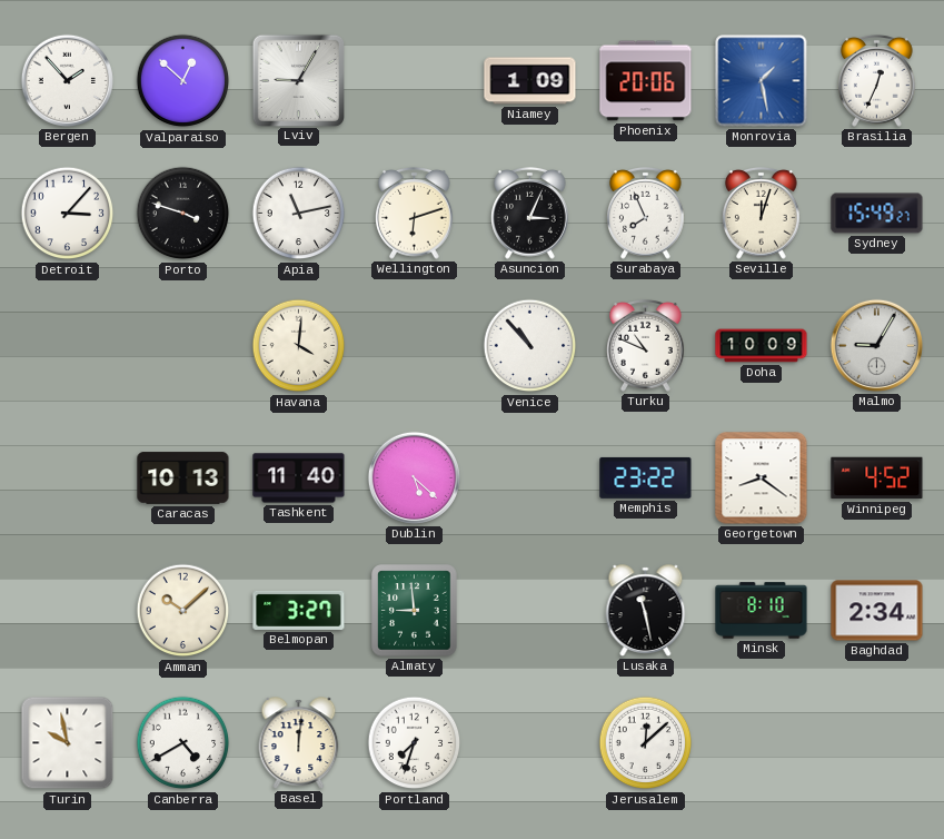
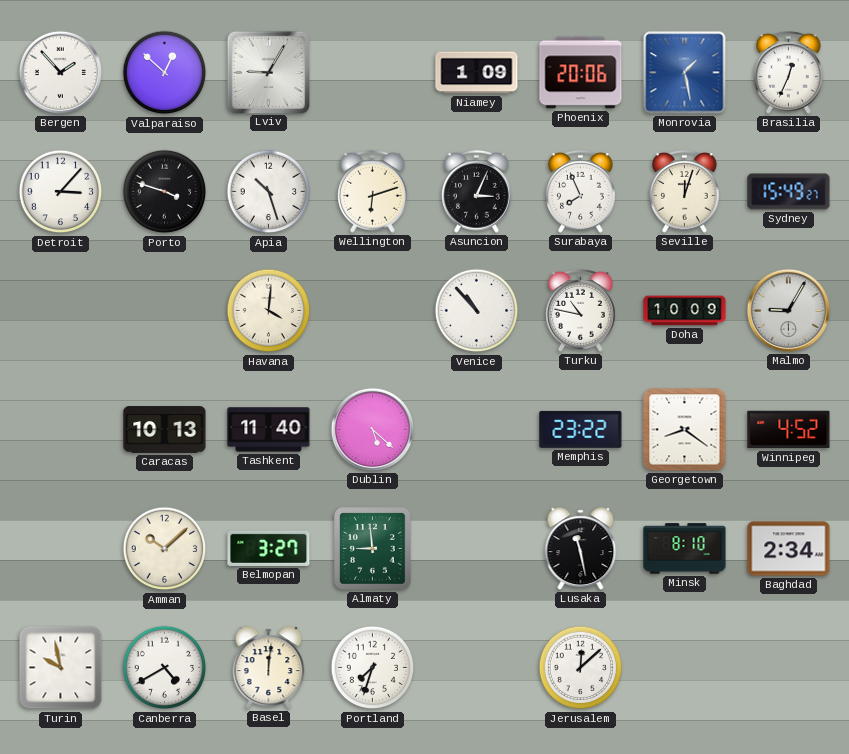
Apia: 11:13 -> 10:27 (269, 192)
Turku: 10:49 -> 10:47 (581, 311)
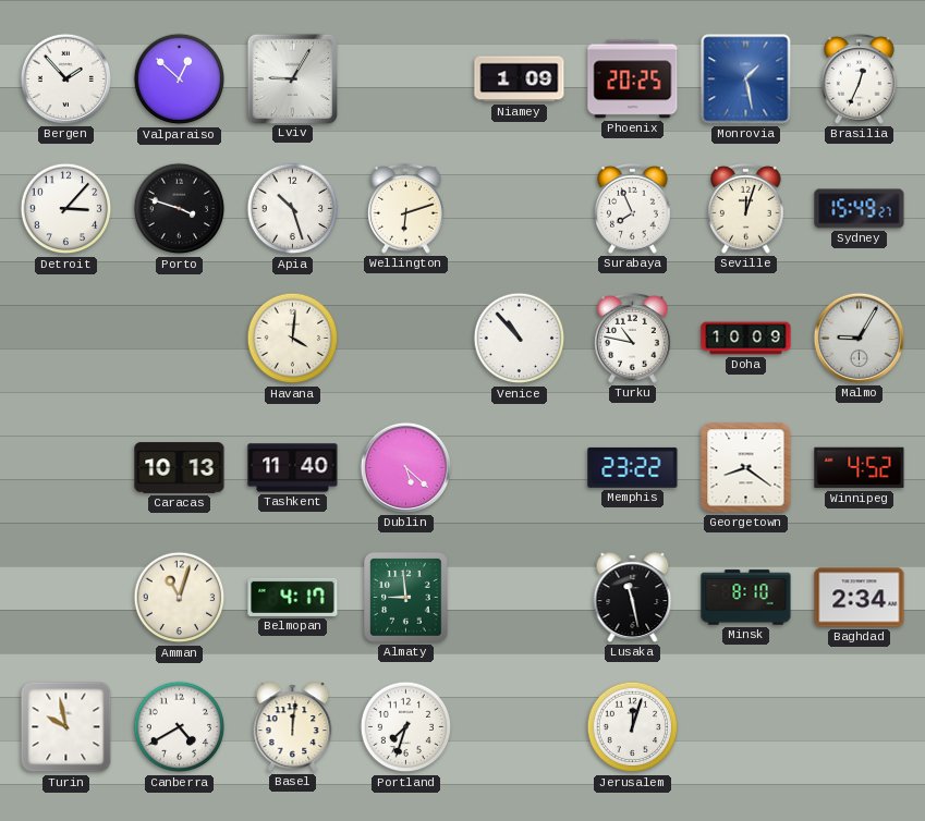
Phoenix: 20:06 -> 20:25 (633, 79)
Asuncion: 3:04 -> none (477, 192)
Amman: 10:08 -> 11:03 (180, 598)
Belmopan: 3:27 -> 4:17 (293, 597)
Jerusalem: 12:08 -> 12:03 (633, 727)
